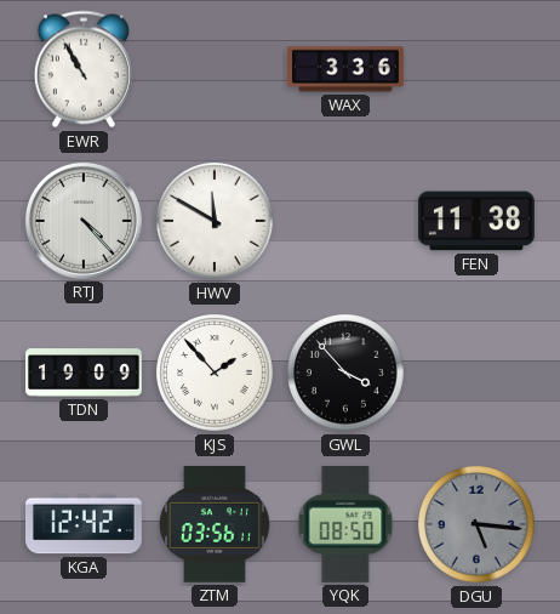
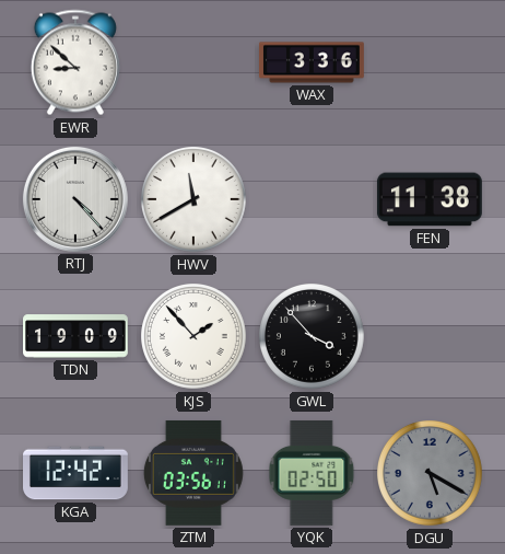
EWR: 10:55 -> 8:52 (75, 62)
HWV: 11:50 -> 11:40 (195, 200)
YQK: 08:50 -> 02:50 (312, 473)
DGU: 5:16 -> 5:20 (431, 474)
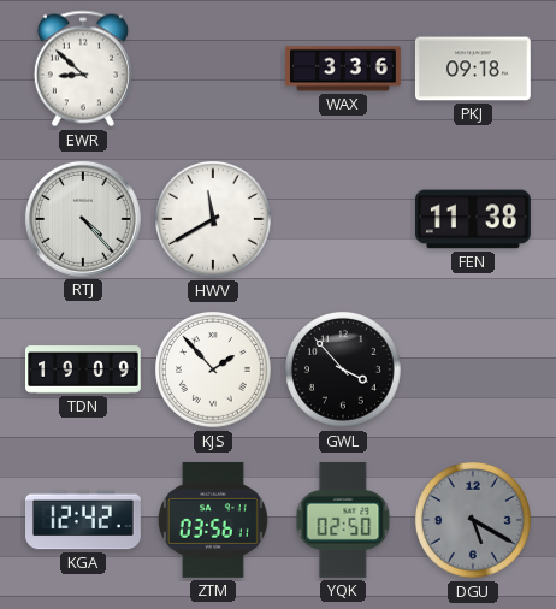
PKJ: none -> 09:18 (473, 69)
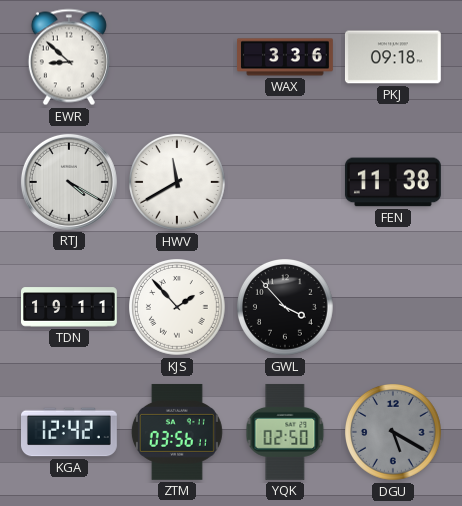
RTJ: 4:23 -> 4:20 (69, 182)
TDN: 19:09 -> 19:11 (70, 307)
